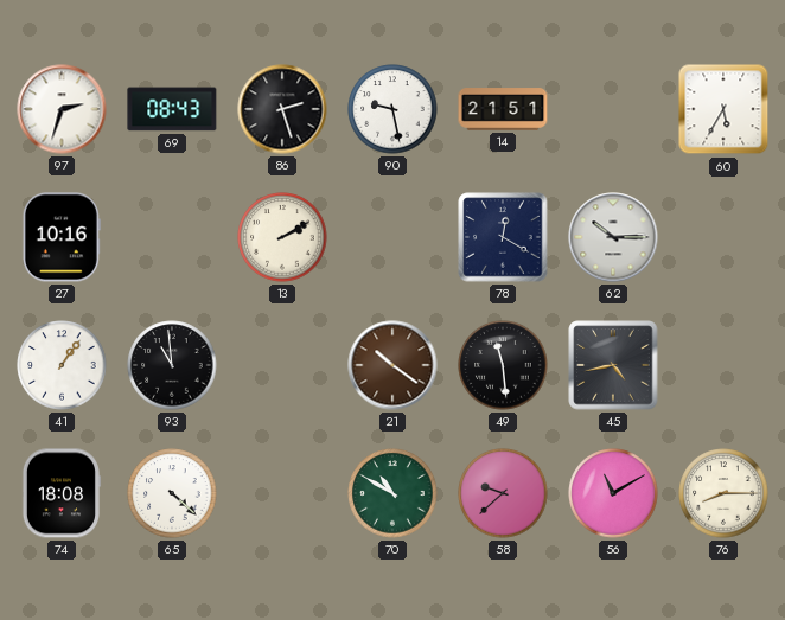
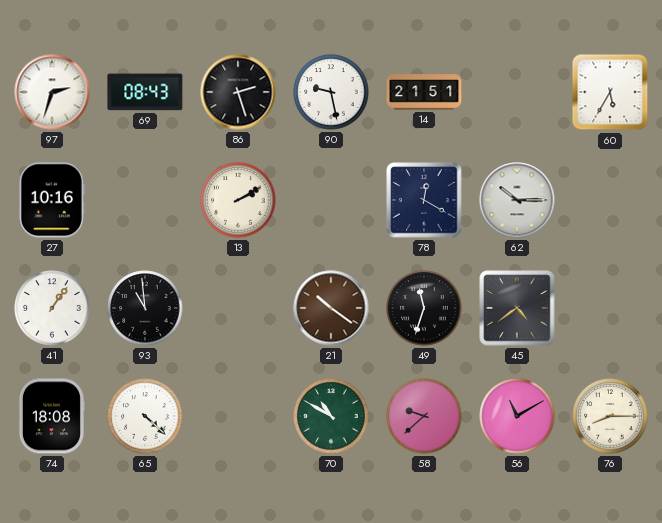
49: 11:29 -> 11:33 (424, 308)
45: 4:43 -> 4:39 (517, 308)
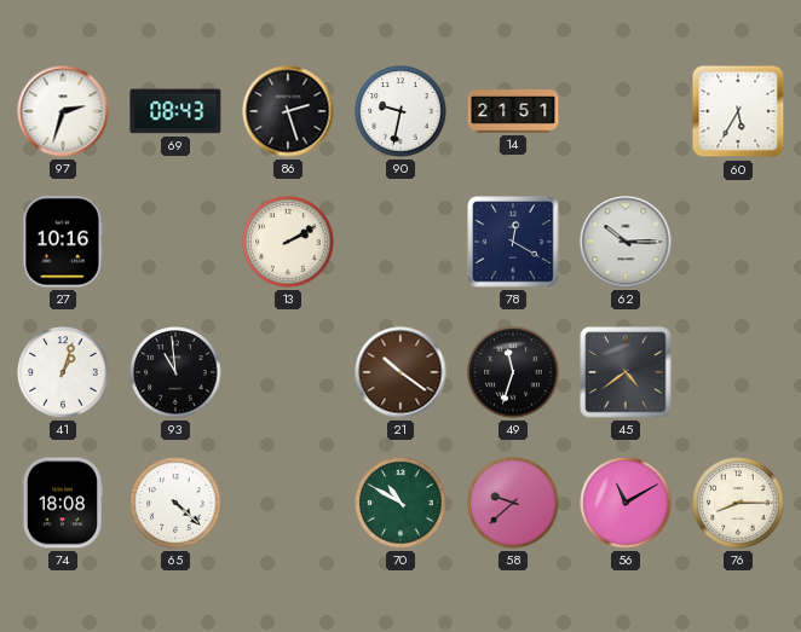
90: 9:28 -> 9:32 (400, 111)
41: 1:06 -> 1:03 (63, 372)
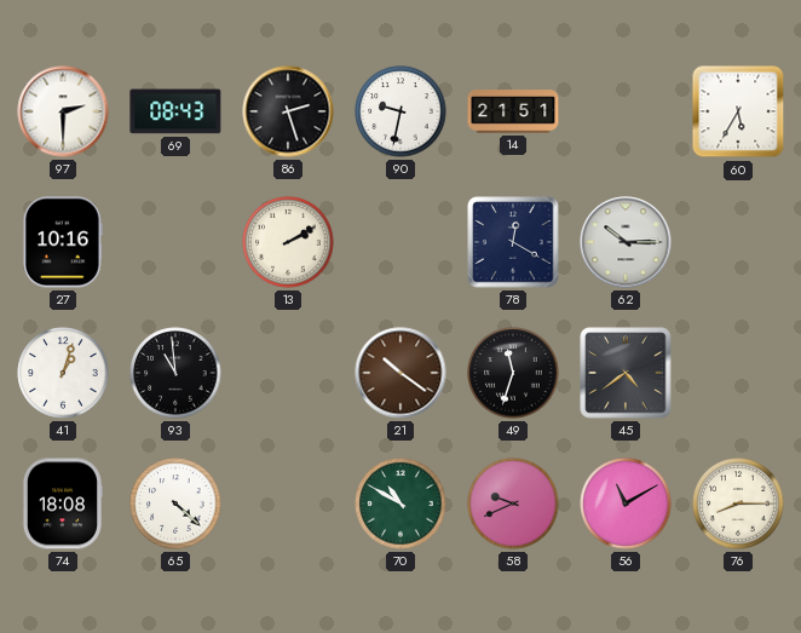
97: 2:33 -> 2:30 (63, 111)
58: 9:38 -> 9:41 (513, 503)
